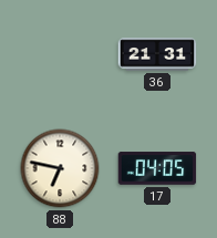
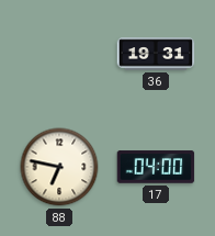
36: 21:31 -> 19:31 (156, 54)
17: 04:05 -> 04:00 (156, 167)
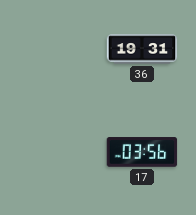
88: 6:47 -> none (59, 167)
17: 04:00 -> 03:56 (142, 152)
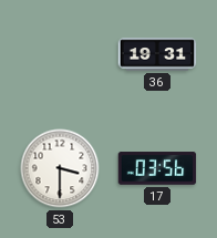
53: none -> 3:30 (60, 168)
